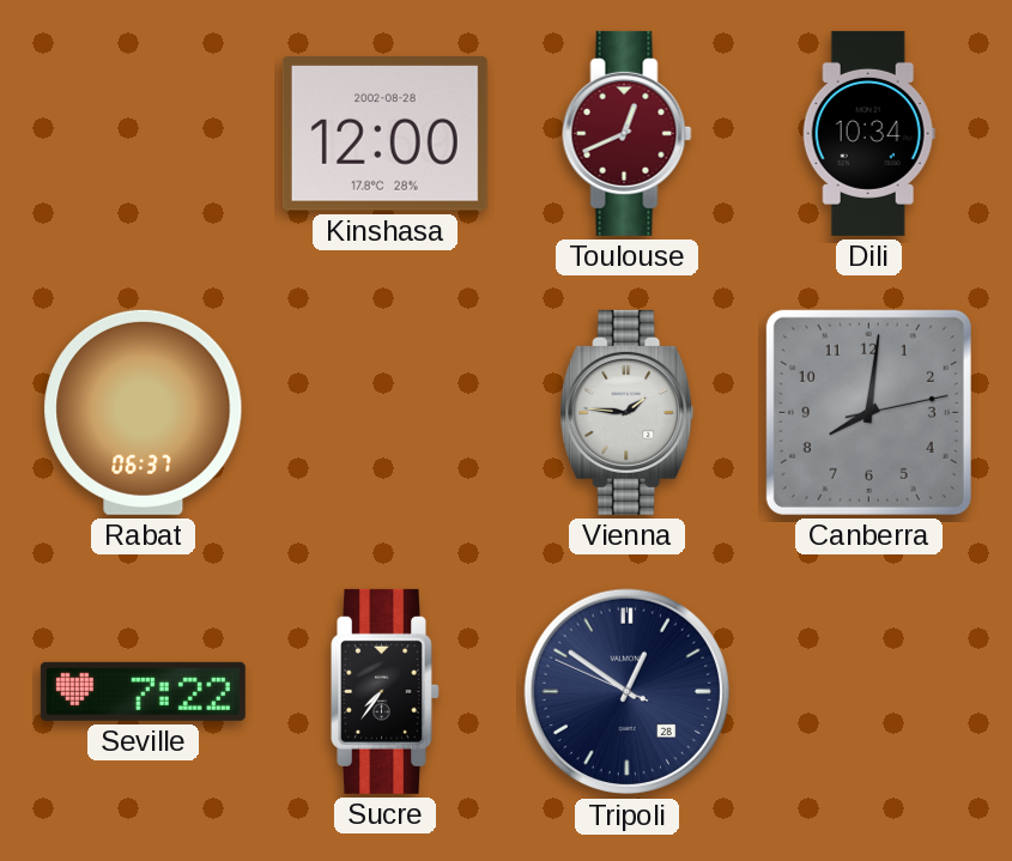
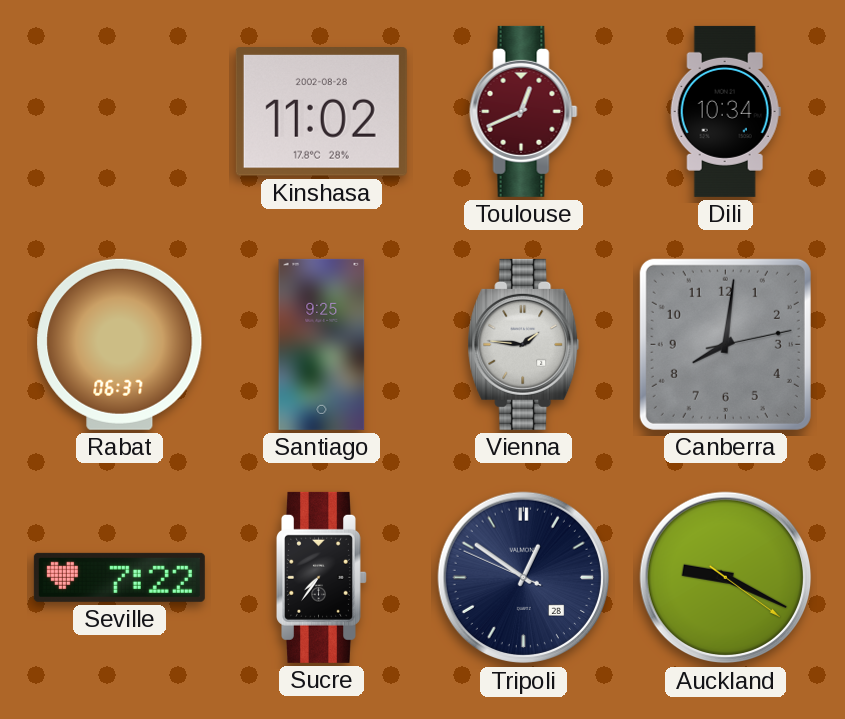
Kinshasa: 12:00 -> 11:02 (321, 112)
Santiago: none -> 9:25 (322, 344)
Auckland: none -> 9:19 (726, 578)
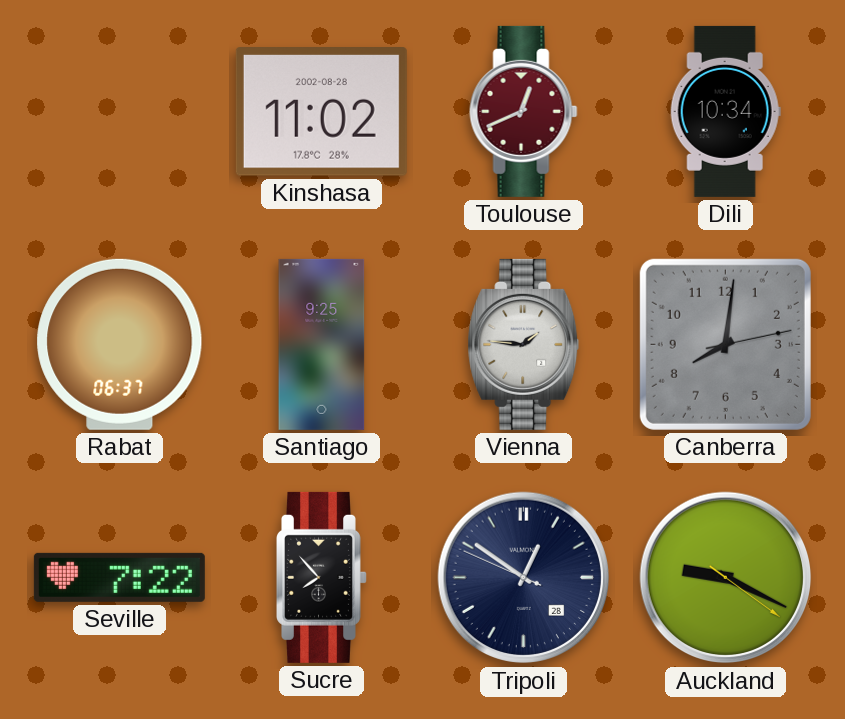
Sucre: 7:36 -> 7:53 (322, 577)
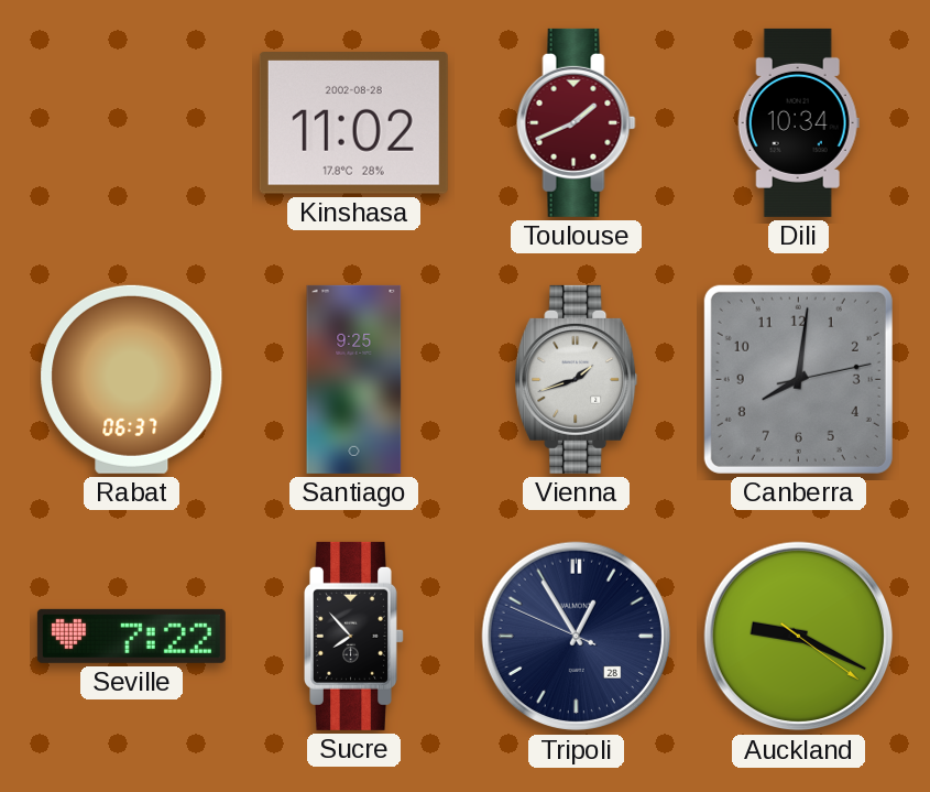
Toulouse: 12:41 -> 1:41 (577, 122)
Vienna: 1:46 -> 1:42 (577, 379)
Tripoli: 12:50 -> 12:54 (577, 637)
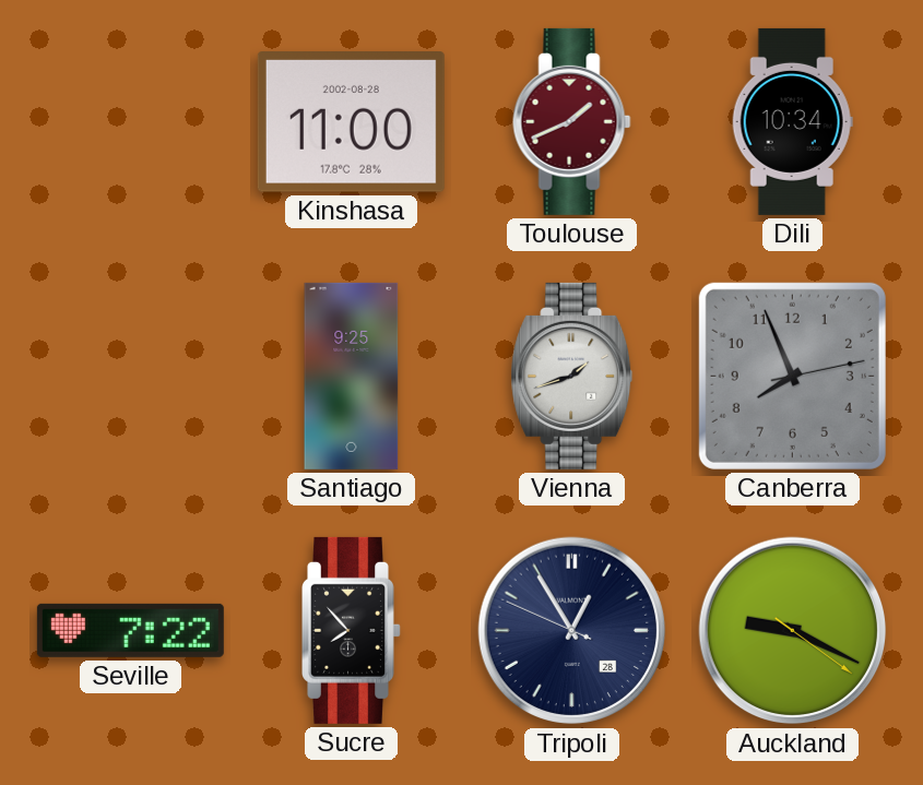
Kinshasa: 11:02 -> 11:00 (351, 122)
Rabat: 06:37 -> none (132, 379)
Canberra: 8:01 -> 7:56 (792, 376)
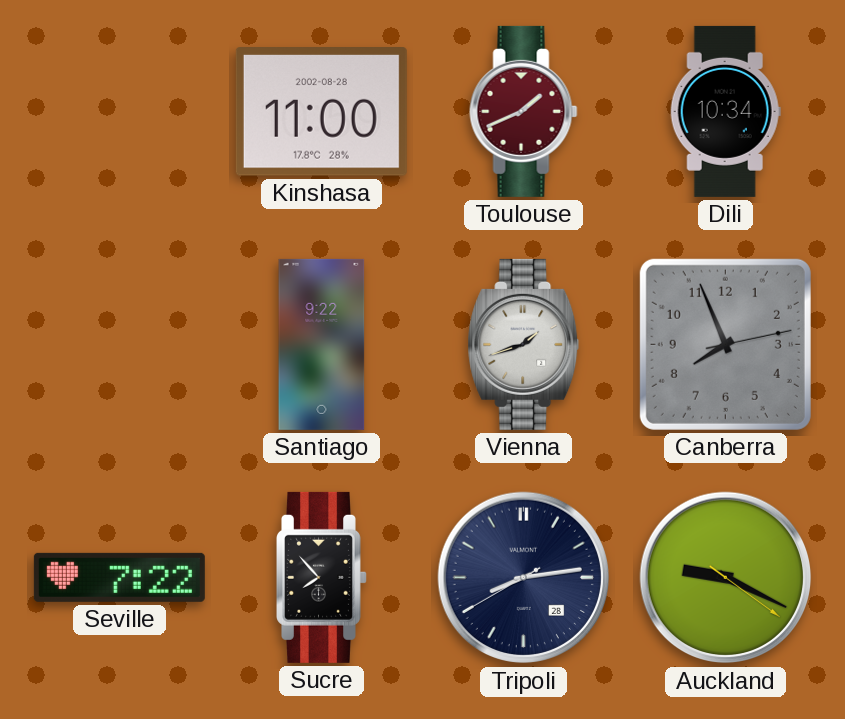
Santiago: 9:25 -> 9:22 (322, 344)
Tripoli: 12:54 -> 8:13 (524, 578)
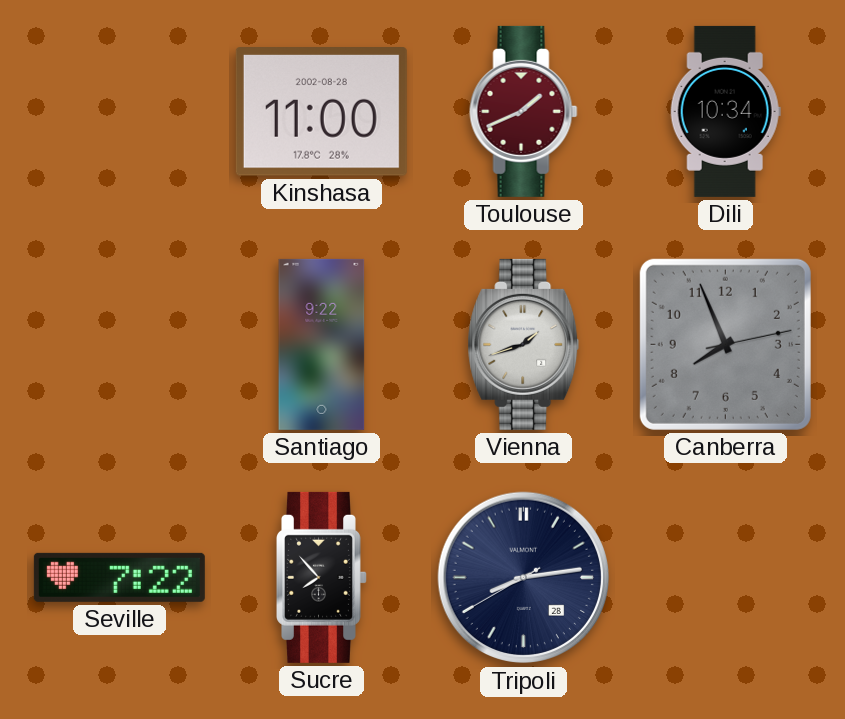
Auckland: 9:19 -> none (726, 578)
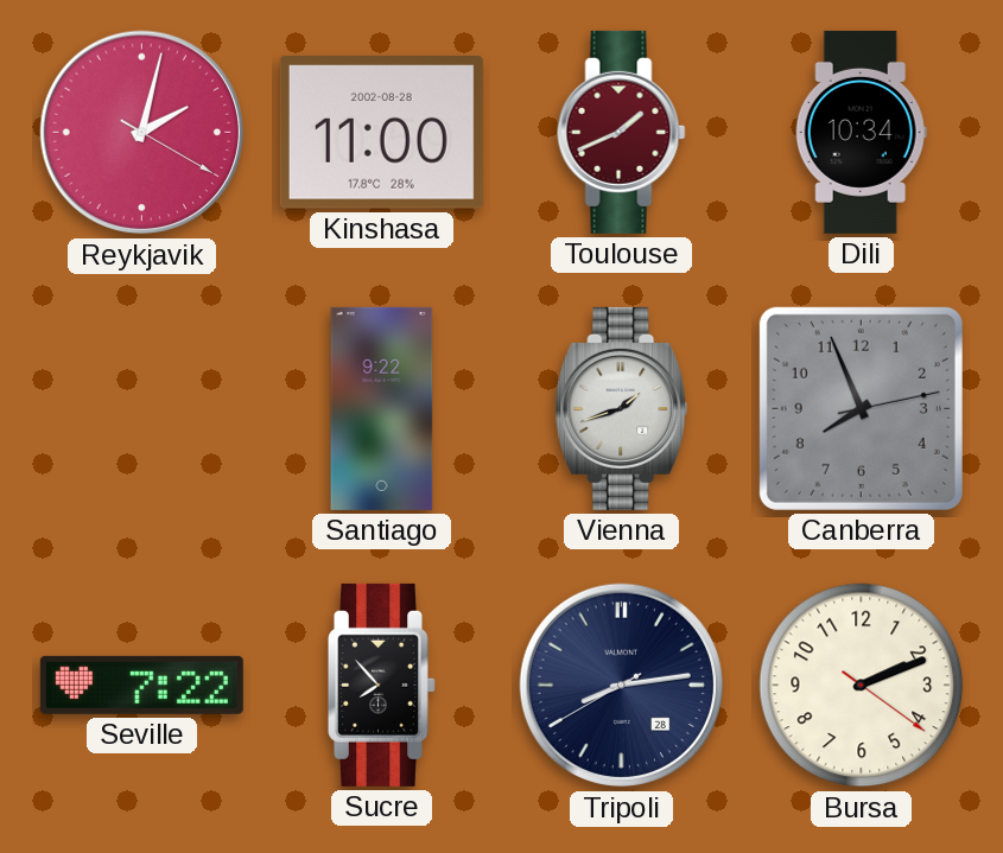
Reykjavik: none -> 2:02 (142, 133)
Bursa: none -> 2:11 (862, 686)
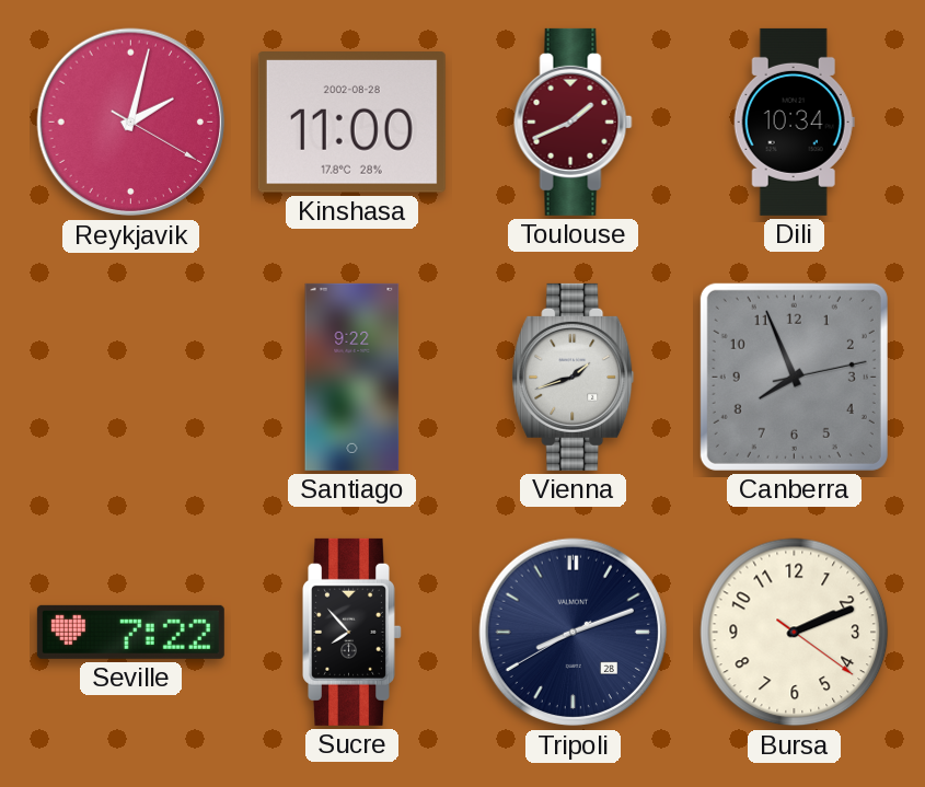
Tripoli: 8:13 -> 8:11 (574, 633)
